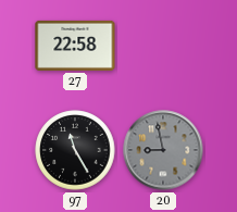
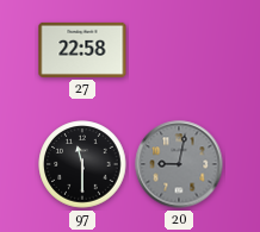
97: 11:25 -> 11:30 (82, 164)
20: 8:58 -> 9:02 (179, 164)
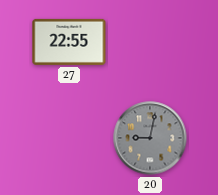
27: 22:58 -> 22:55 (69, 42)
97: 11:30 -> none (82, 164)
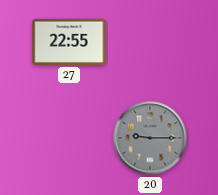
20: 9:02 -> 9:15 (150, 138)
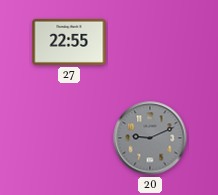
20: 9:15 -> 9:11 (150, 138)
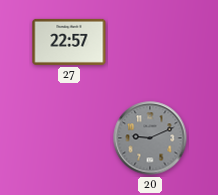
27: 22:55 -> 22:57 (69, 42)
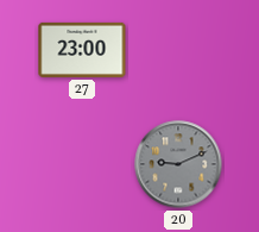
27: 22:57 -> 23:00 (82, 50)
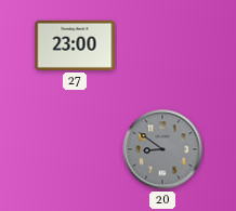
20: 9:11 -> 8:51 (162, 149)
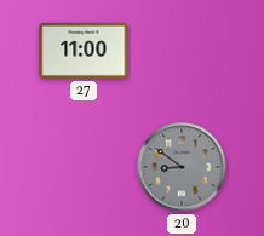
27: 23:00 -> 11:00 (84, 51)
